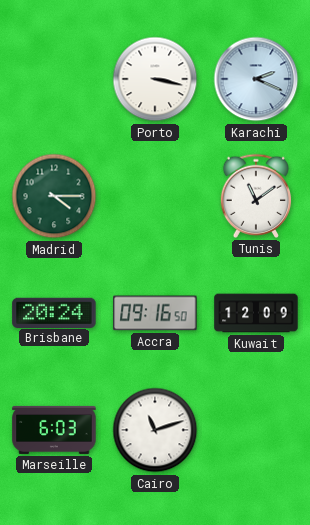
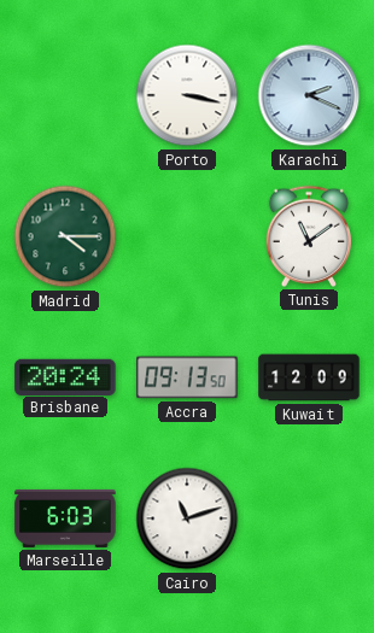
Accra: 09:16 -> 09:13 (187, 377)
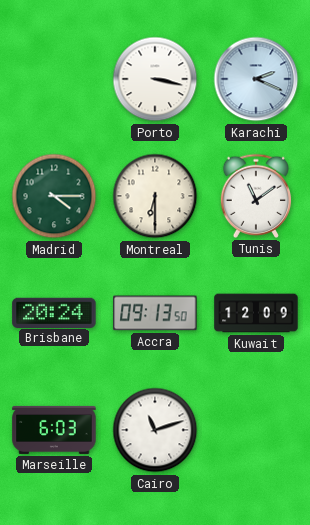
Montreal: none -> 6:30 (155, 196)
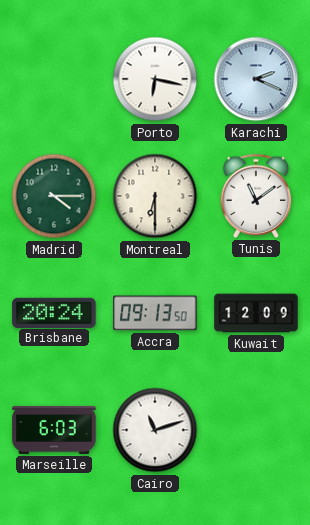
Porto: 3:17 -> 6:17 (155, 79)
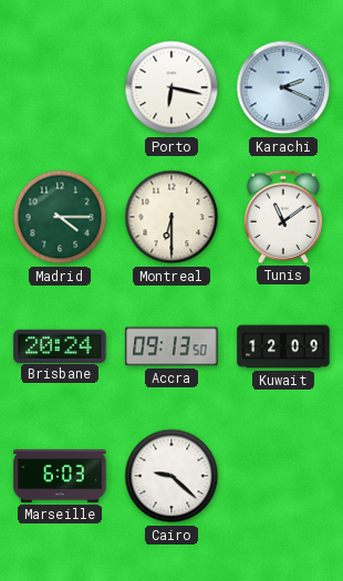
Cairo: 11:12 -> 9:22 (171, 476)
